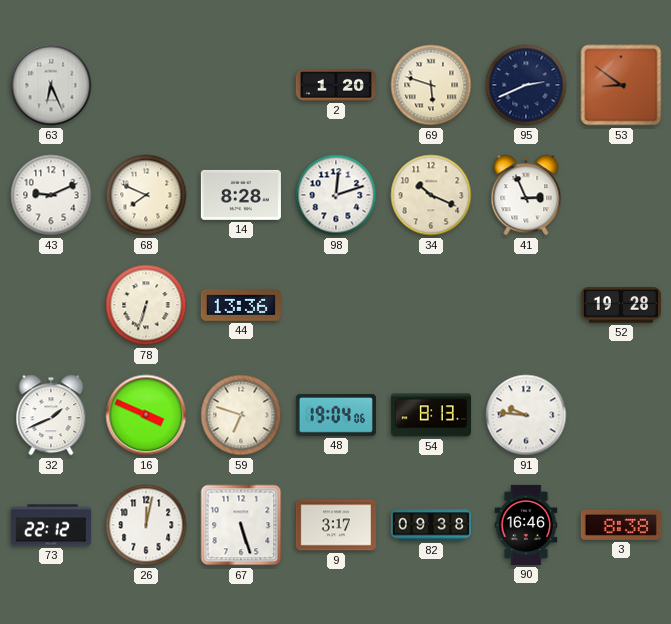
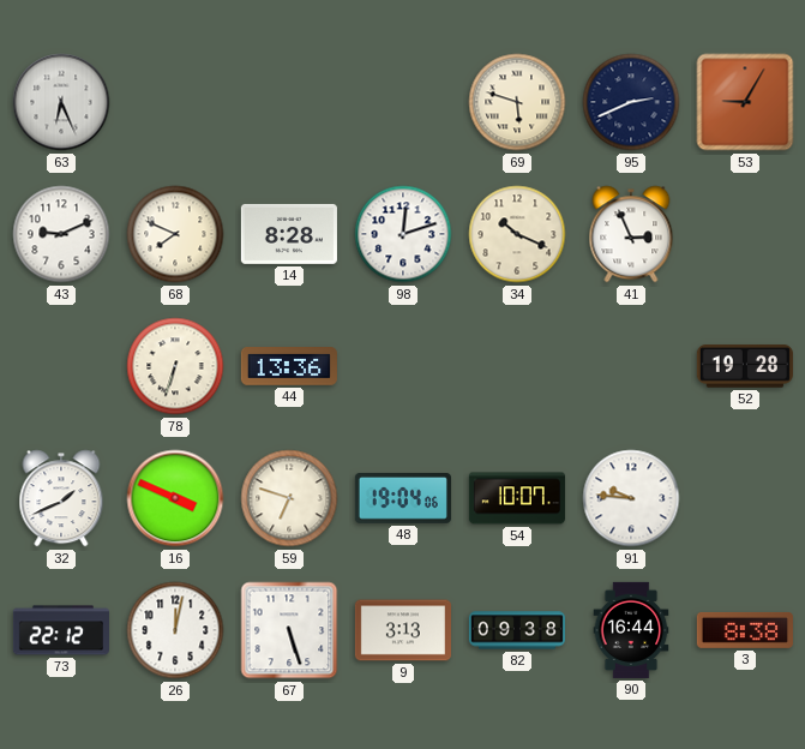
2: 1:20 -> none (336, 85)
53: 8:51 -> 9:05 (745, 102)
54: 8:13 -> 10:07 (517, 498)
9: 3:17 -> 3:13 (403, 630)
90: 16:46 -> 16:44 (631, 630)
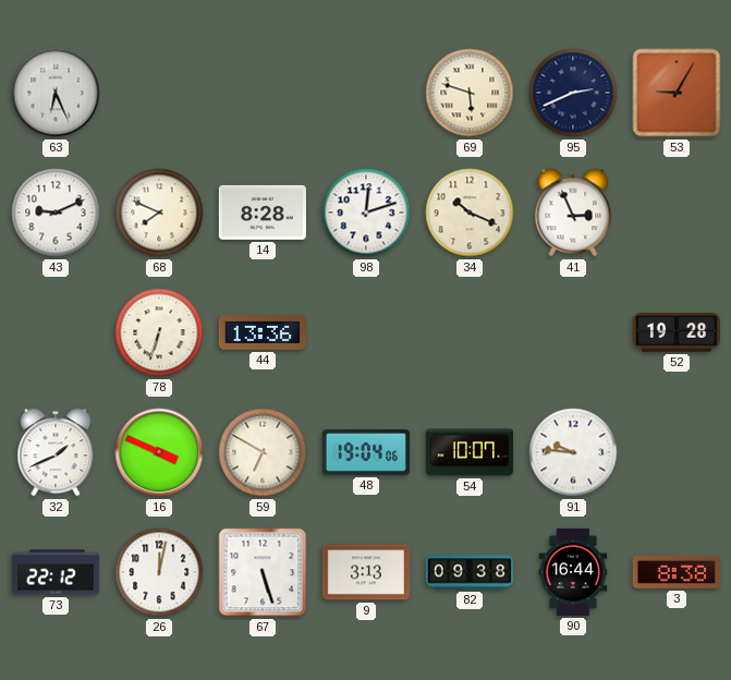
59: 6:48 -> 6:50 (263, 452)
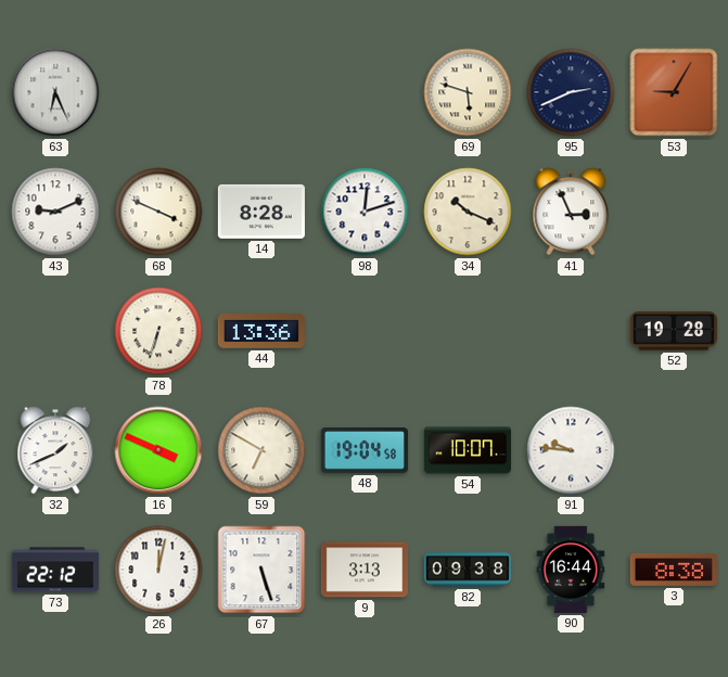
68: 7:49 -> 3:49 (158, 212)
48: 19:04:06 -> 19:04:58 (365, 451)
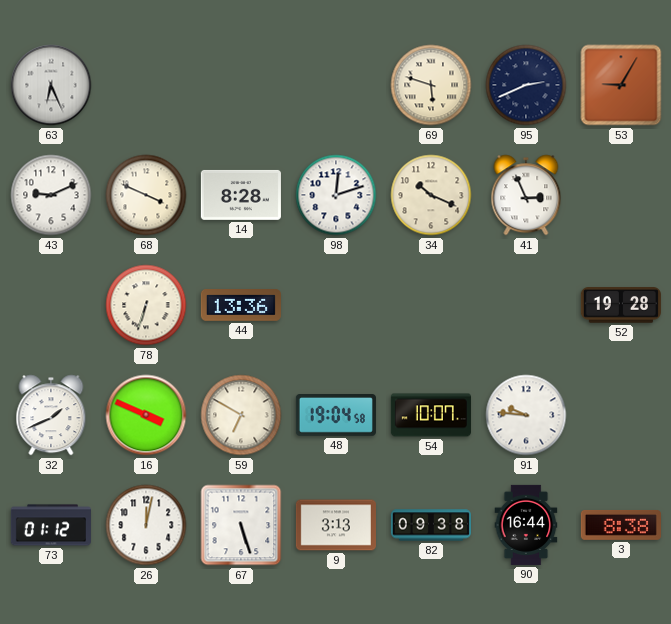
73: 22:12 -> 01:12 (51, 525)
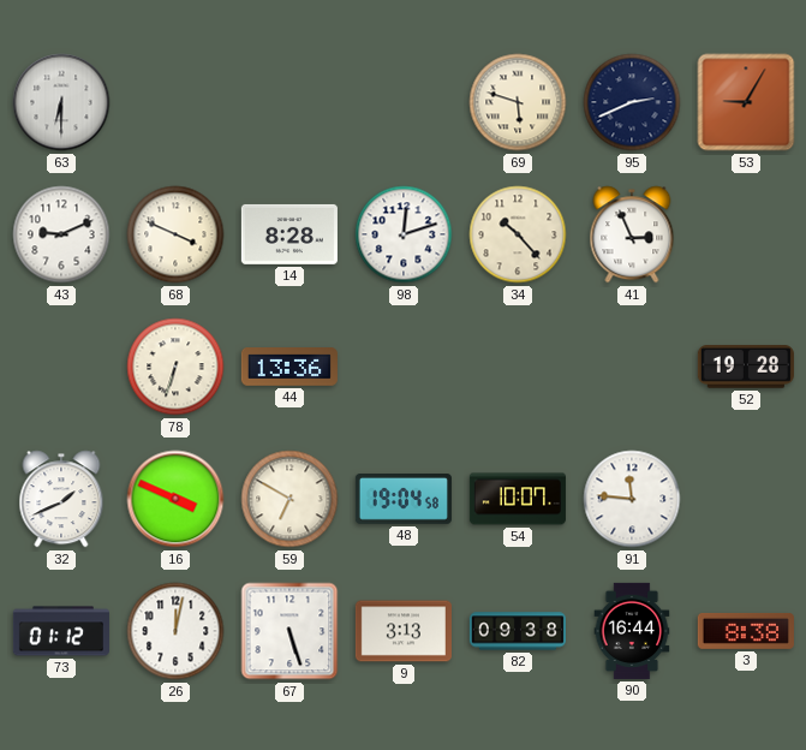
63: 6:26 -> 6:30 (61, 102)
34: 10:19 -> 10:23 (518, 234)
91: 9:46 -> 11:46 (632, 499)
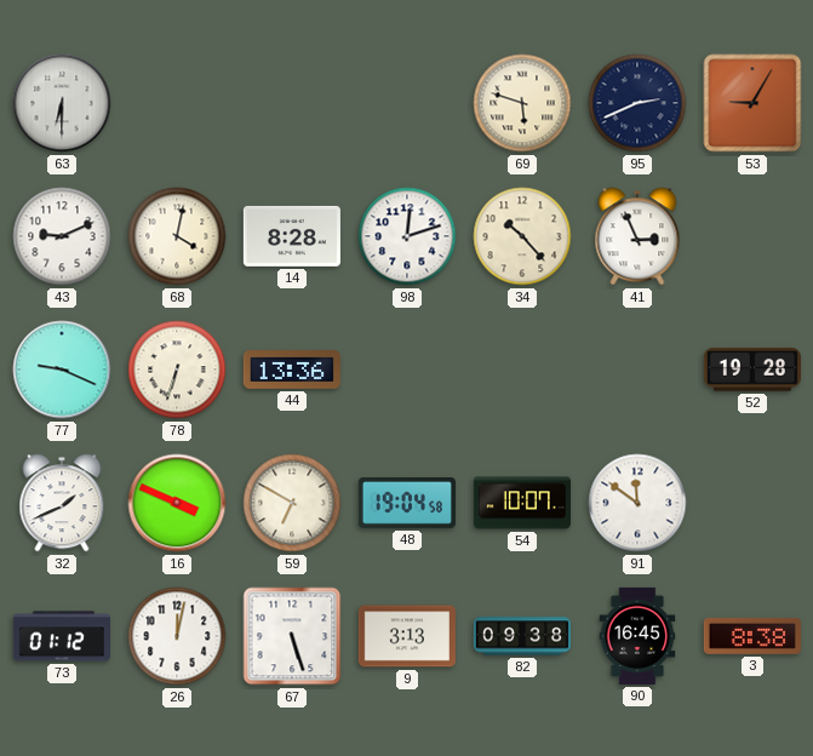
68: 3:49 -> 4:02 (177, 236)
77: none -> 9:19 (62, 370)
91: 11:46 -> 11:51 (637, 503)
90: 16:44 -> 16:45 (637, 636)
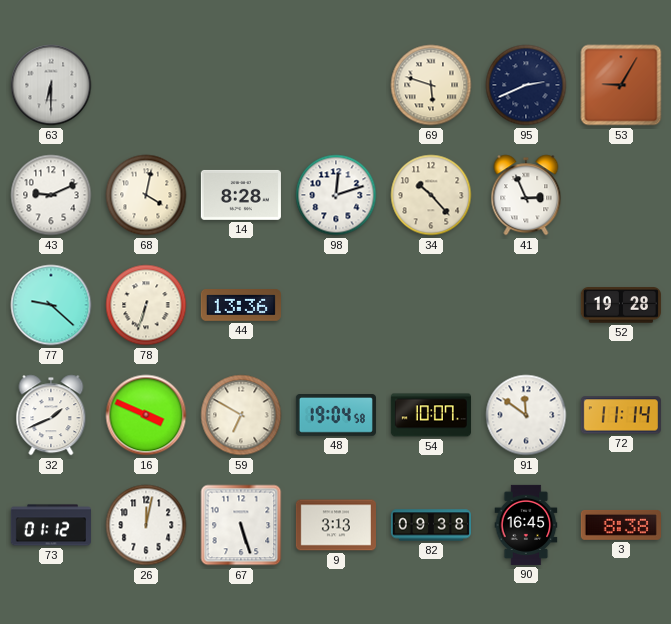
77: 9:19 -> 9:22 (51, 305)
72: none -> 11:14 (621, 415)
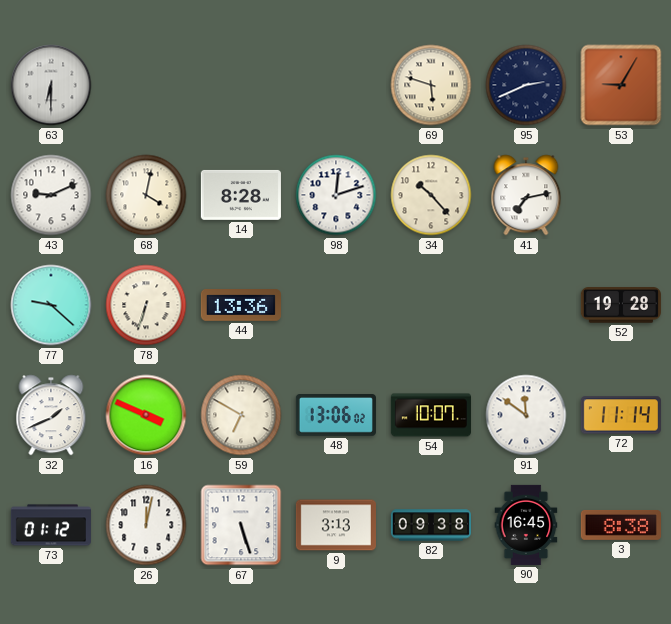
41: 2:56 -> 7:13 (526, 195)
48: 19:04 -> 13:06 (336, 416)
